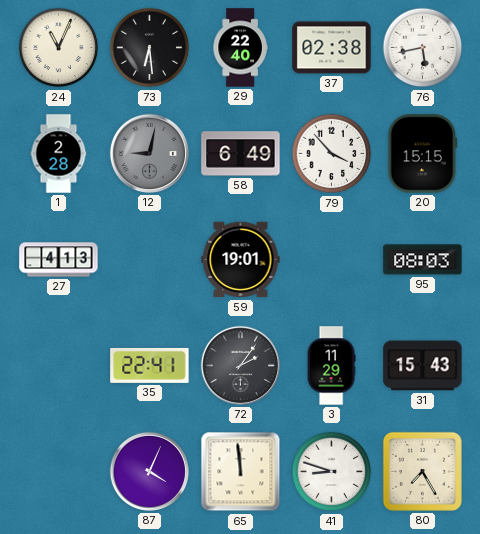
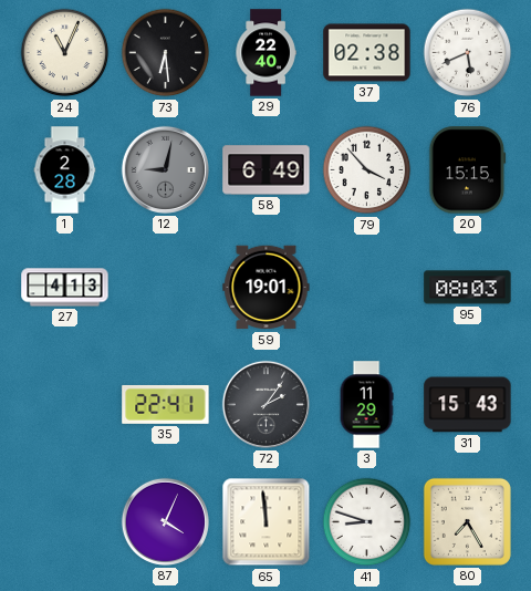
76: 5:43 -> 5:41 (468, 53)
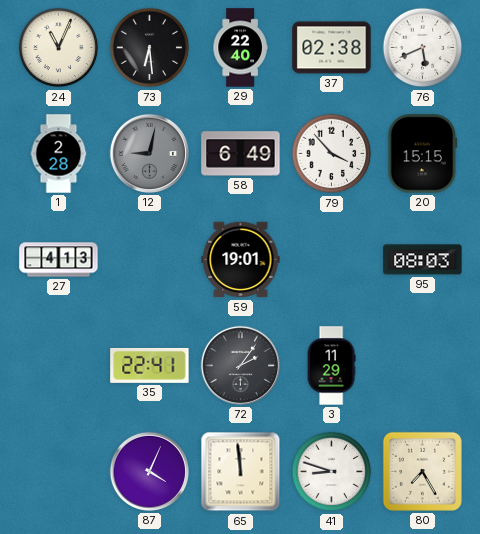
31: 15:43 -> none (468, 405)
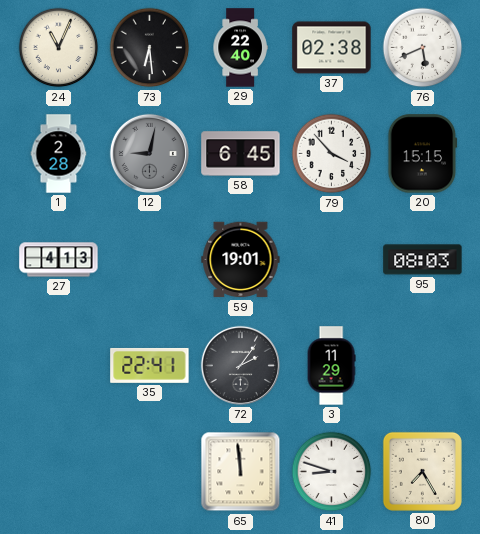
58: 6:49 -> 6:45 (241, 154)
87: 4:04 -> none (149, 471)
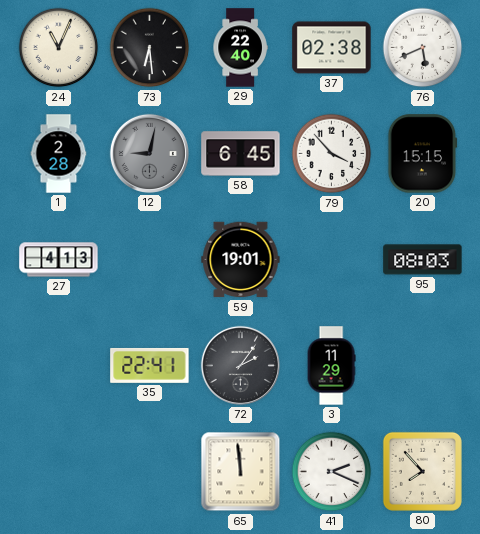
41: 8:48 -> 2:19 (332, 472)
80: 7:25 -> 7:53 (422, 471)
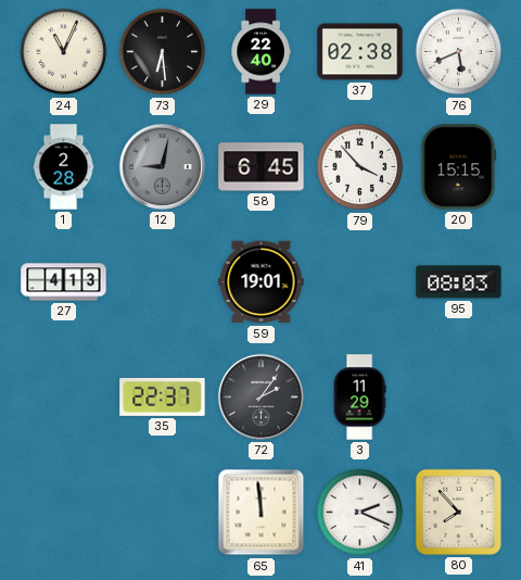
35: 22:41 -> 22:37 (163, 396)
